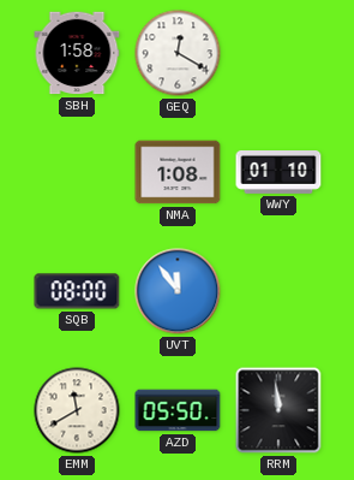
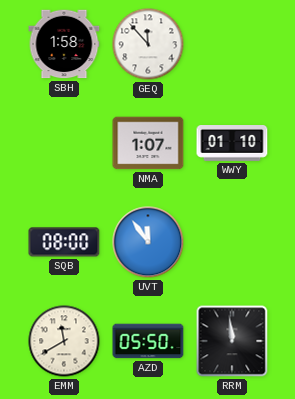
GEQ: 12:20 -> 11:53 (148, 44)
NMA: 1:08 -> 1:07 (148, 143)
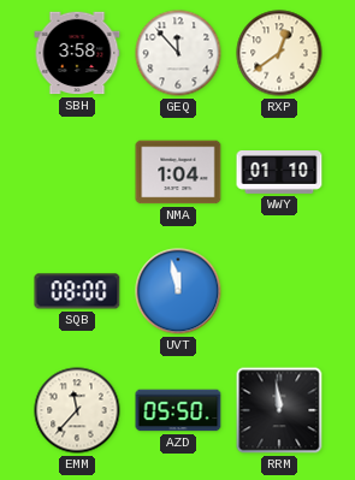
SBH: 1:58 -> 3:58 (77, 53)
RXP: none -> 12:39 (279, 53)
NMA: 1:07 -> 1:04 (178, 172)
UVT: 11:54 -> 11:58 (178, 291)
EMM: 11:40 -> 11:37 (77, 410)
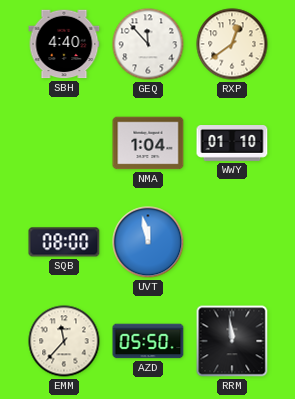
SBH: 3:58 -> 4:40 (64, 44)
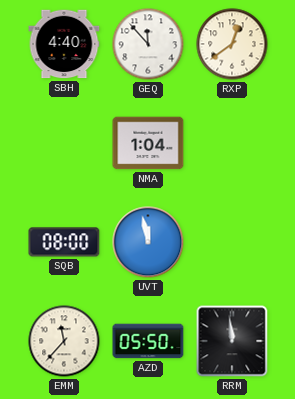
WWY: 01:10 -> none (232, 144)
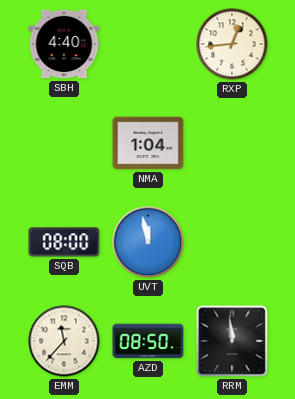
GEQ: 11:53 -> none (148, 44)
RXP: 12:39 -> 12:44 (232, 44)
AZD: 05:50 -> 08:50 (148, 341)
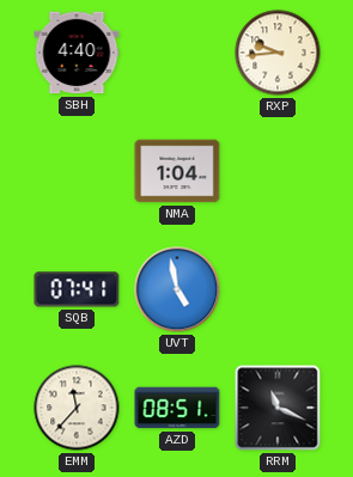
RXP: 12:44 -> 9:44 (278, 53)
SQB: 08:00 -> 07:41 (77, 289)
UVT: 11:58 -> 4:58 (177, 289)
AZD: 08:50 -> 08:51 (177, 408)
RRM: 11:59 -> 11:19 (278, 408)
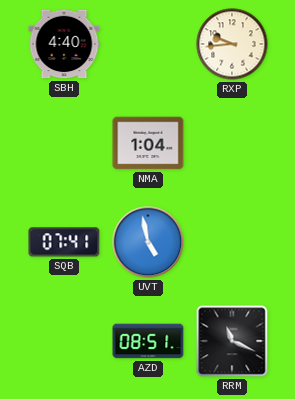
EMM: 11:37 -> none (77, 408)
